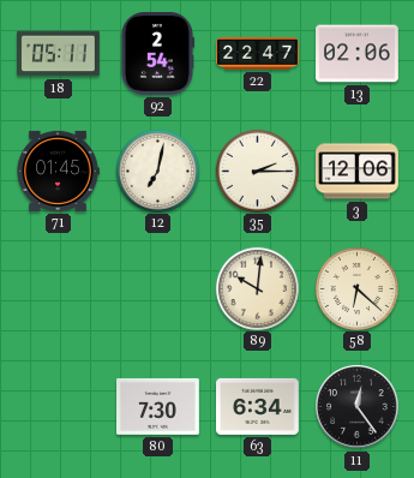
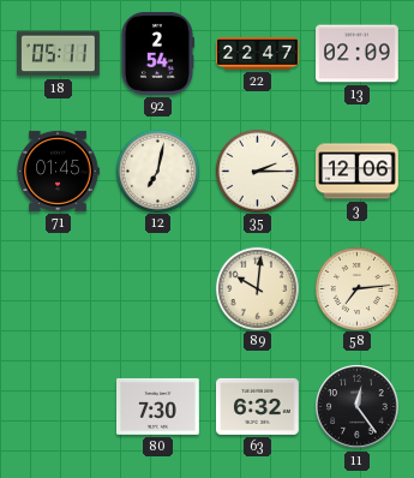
13: 02:06 -> 02:09 (358, 54)
58: 6:22 -> 7:14 (356, 288)
63: 6:34 -> 6:32 (258, 406)
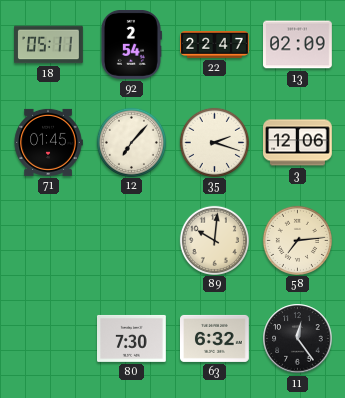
12: 7:02 -> 7:07 (131, 142)
35: 2:15 -> 2:18 (214, 142)
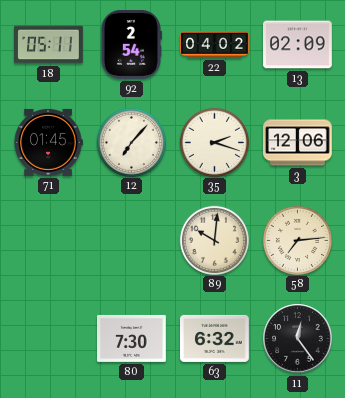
22: 22:47 -> 04:02 (215, 45)
